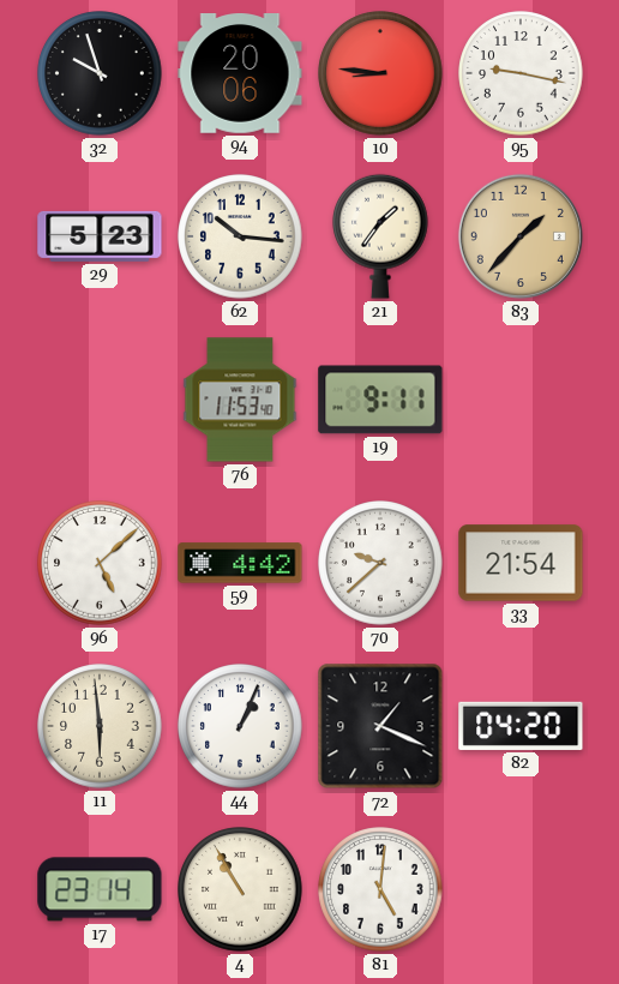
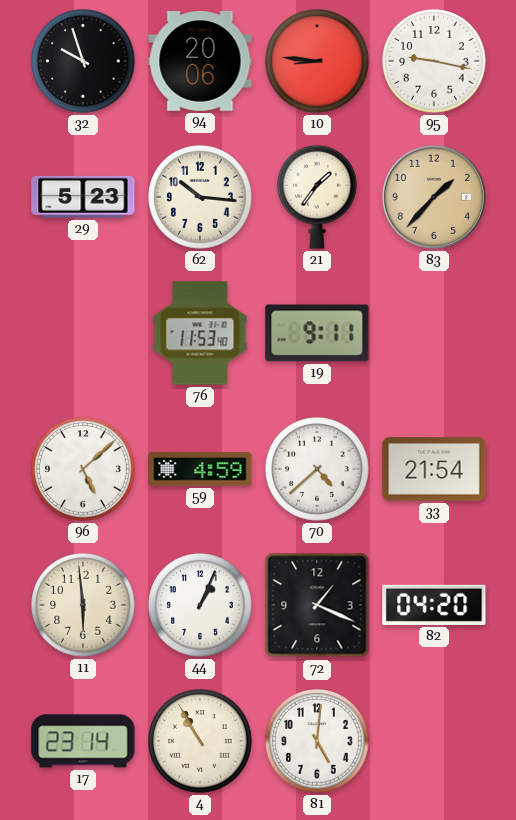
59: 4:42 -> 4:59 (200, 469)
70: 9:38 -> 4:38 (317, 469)
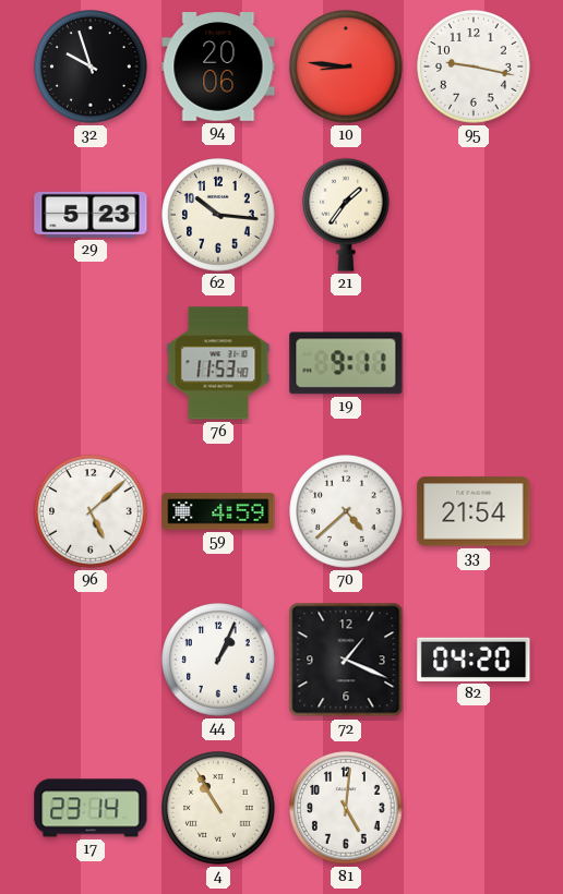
83: 1:37 -> none (434, 197)
11: 5:59 -> none (83, 605)
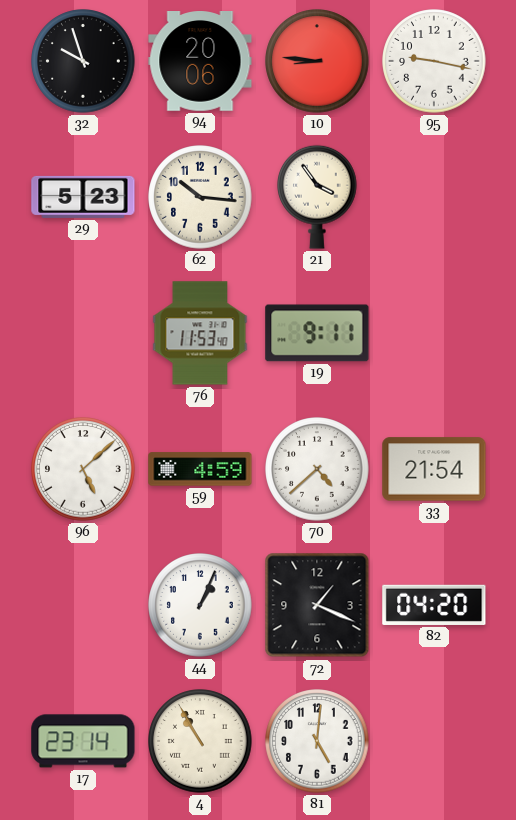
21: 1:36 -> 3:54 (318, 197)
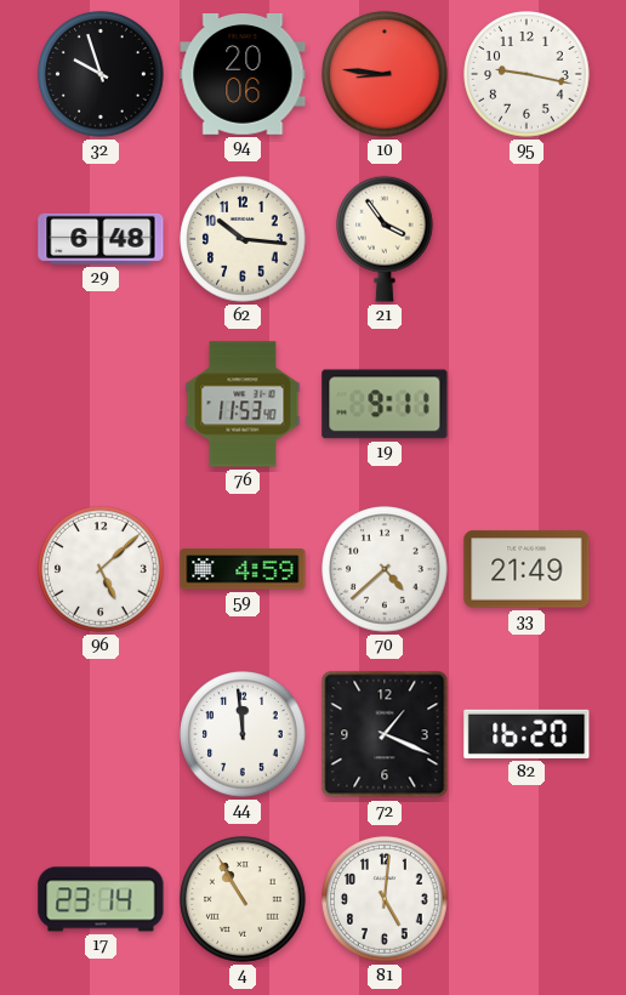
29: 5:23 -> 6:48 (101, 239)
33: 21:54 -> 21:49 (527, 569)
44: 1:04 -> 11:59 (243, 734)
82: 04:20 -> 16:20 (527, 734)
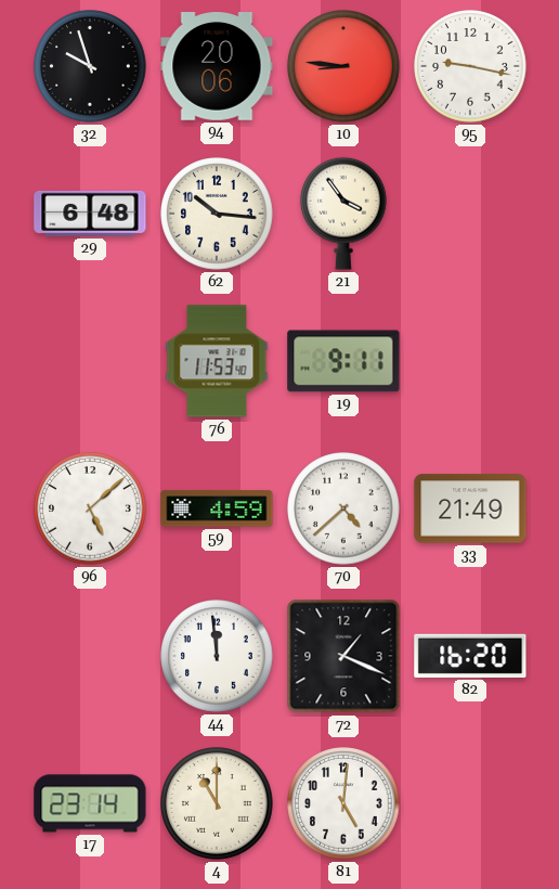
4: 10:55 -> 11:00 (217, 803)
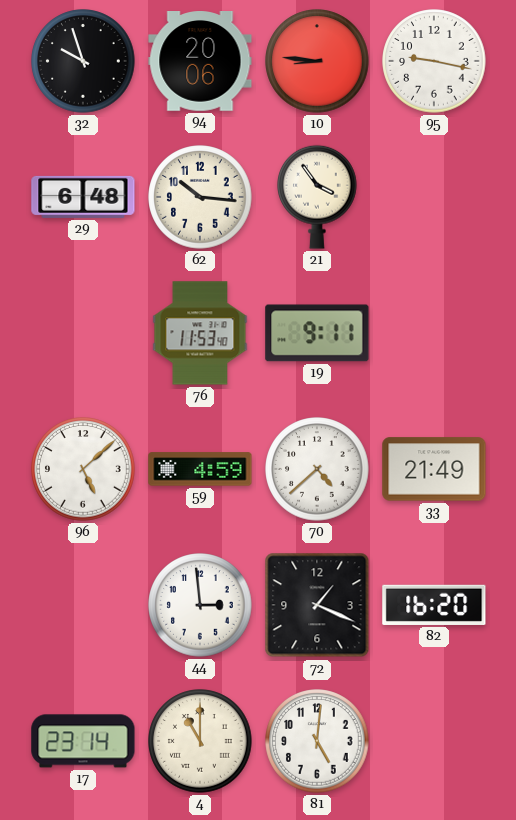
44: 11:59 -> 2:59 (200, 605)
